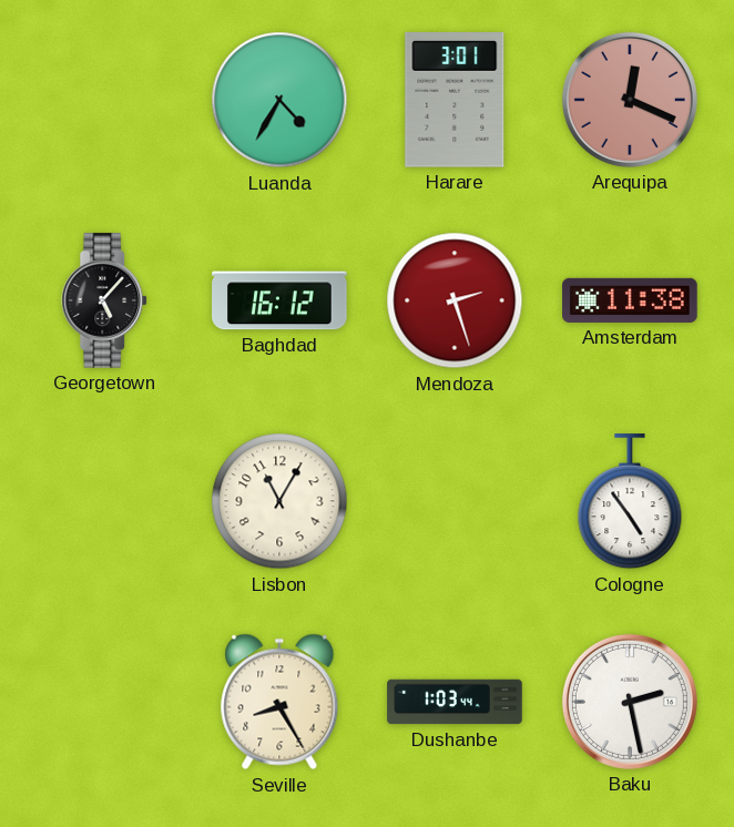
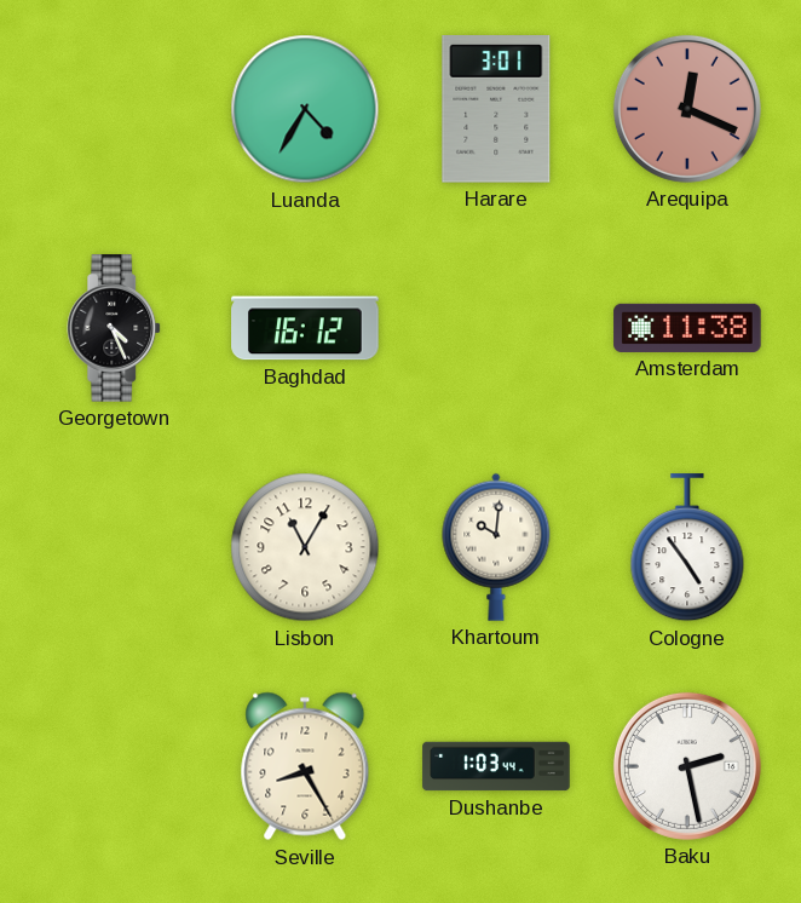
Georgetown: 5:07 -> 4:26 (115, 328)
Mendoza: 2:27 -> none (455, 300)
Khartoum: none -> 10:01 (496, 547)
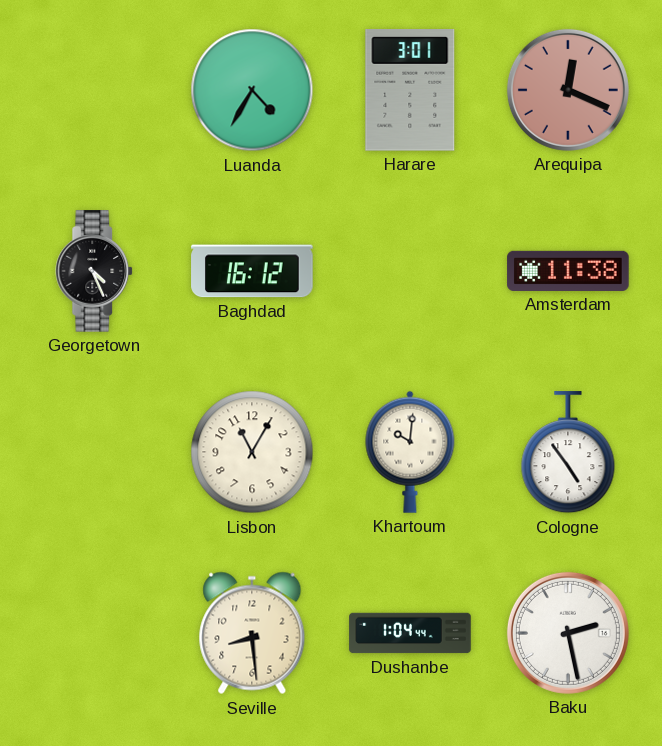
Seville: 8:25 -> 8:29 (252, 633)
Dushanbe: 1:03 -> 1:04 (410, 633)
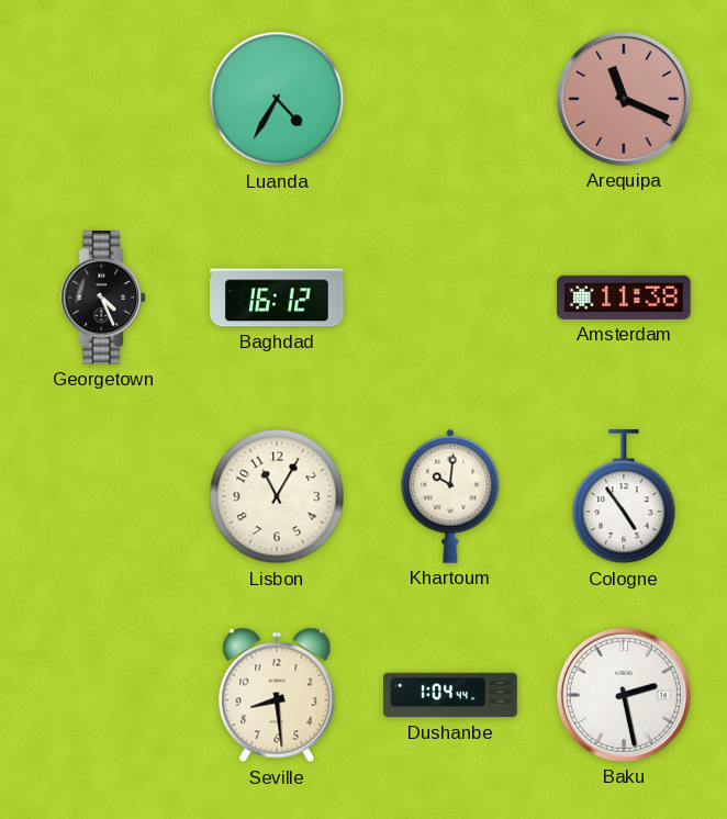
Harare: 3:01 -> none (410, 91)
Arequipa: 12:19 -> 11:19 (624, 99)
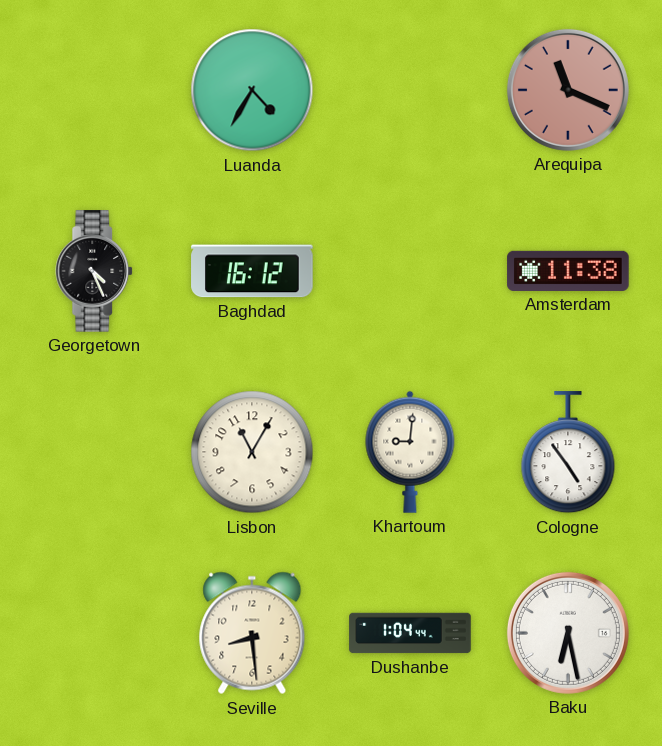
Khartoum: 10:01 -> 9:01 (410, 452)
Baku: 2:28 -> 6:28 (568, 633)
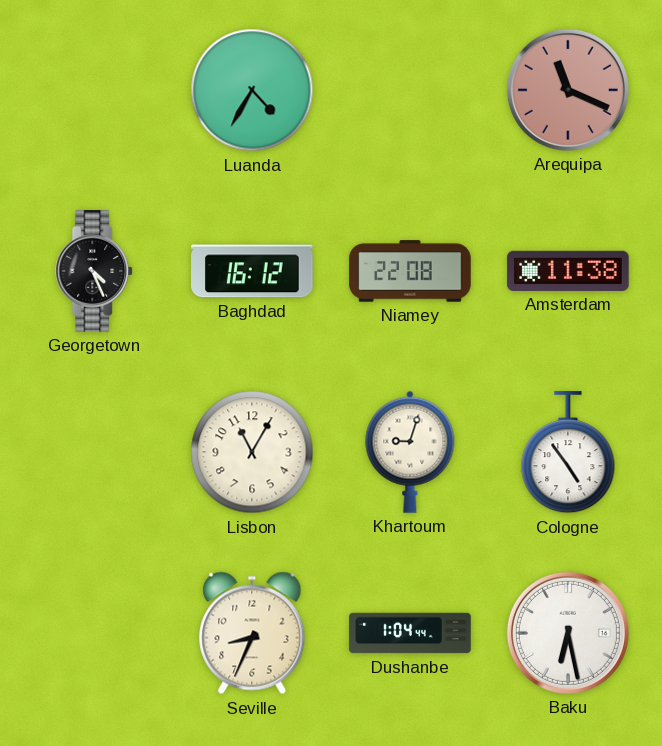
Niamey: none -> 22:08 (410, 271)
Khartoum: 9:01 -> 9:03 (410, 452)
Seville: 8:29 -> 8:34 (252, 633)
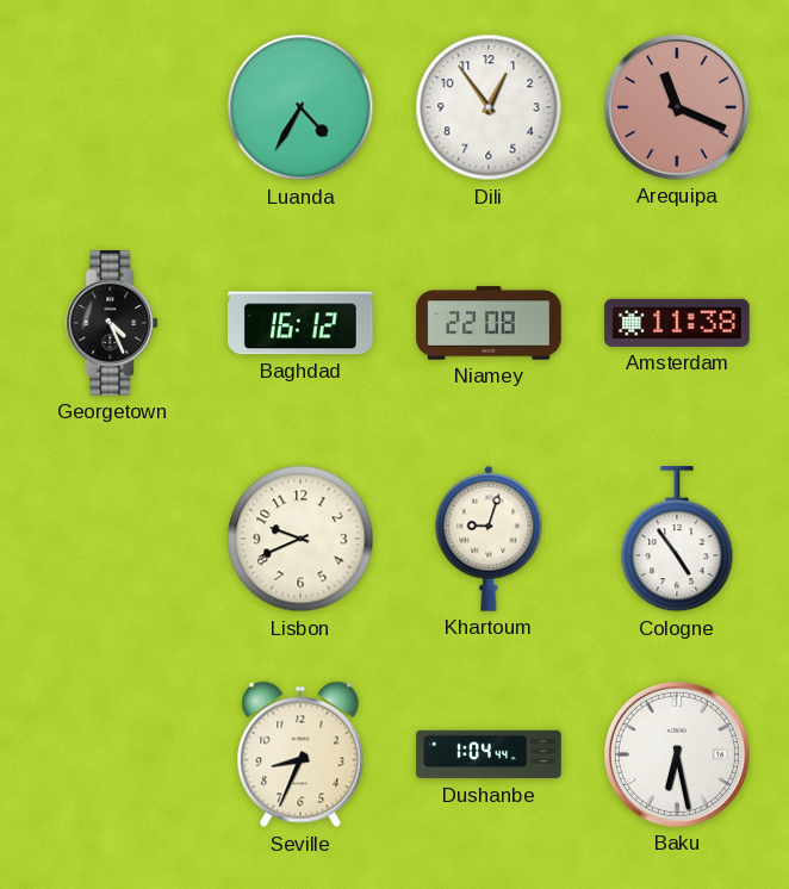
Dili: none -> 12:54 (489, 107)
Lisbon: 11:05 -> 9:41 (300, 539)
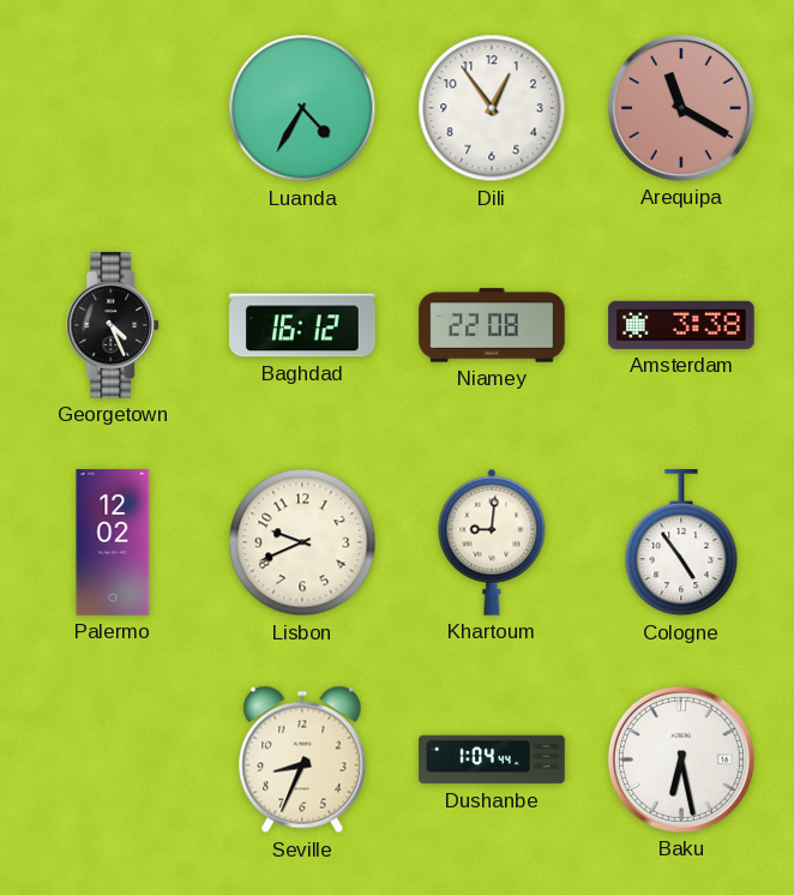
Arequipa: 11:19 -> 11:20 (681, 108)
Amsterdam: 11:38 -> 3:38 (681, 325)
Palermo: none -> 12:02 (113, 542)
Khartoum: 9:03 -> 9:01 (492, 542)
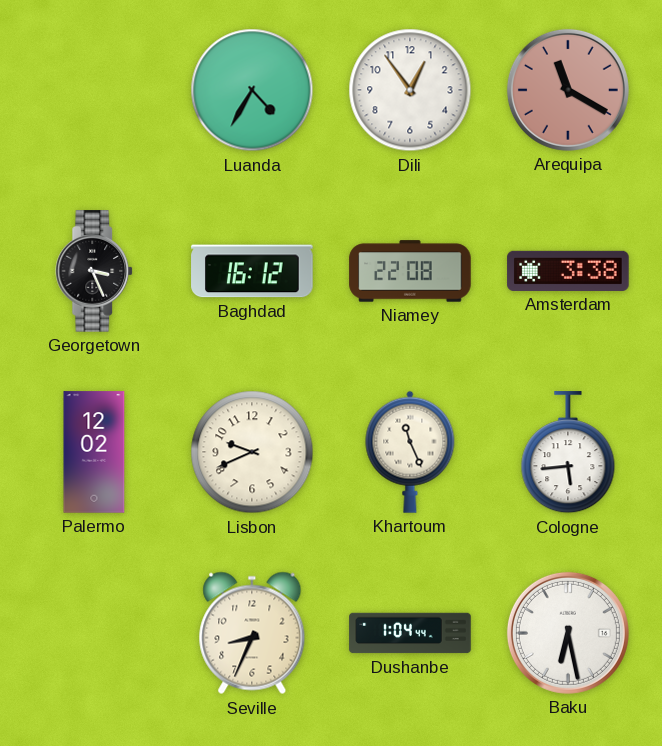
Georgetown: 4:26 -> 3:26 (95, 271)
Khartoum: 9:01 -> 11:26 (410, 452)
Cologne: 4:54 -> 5:44 (568, 453)
